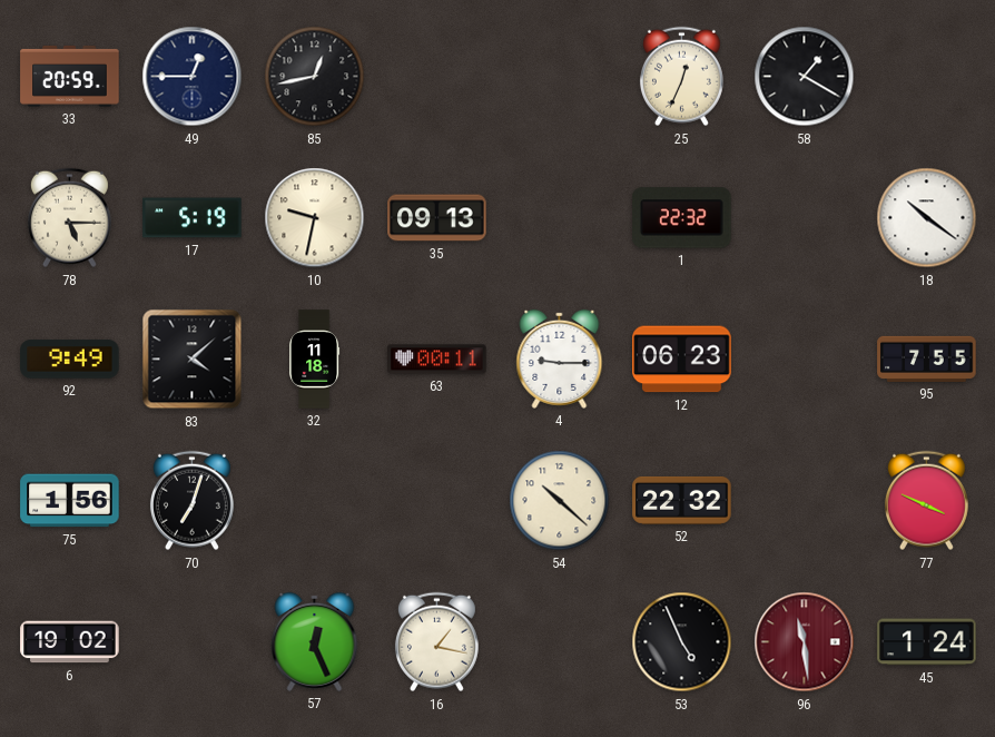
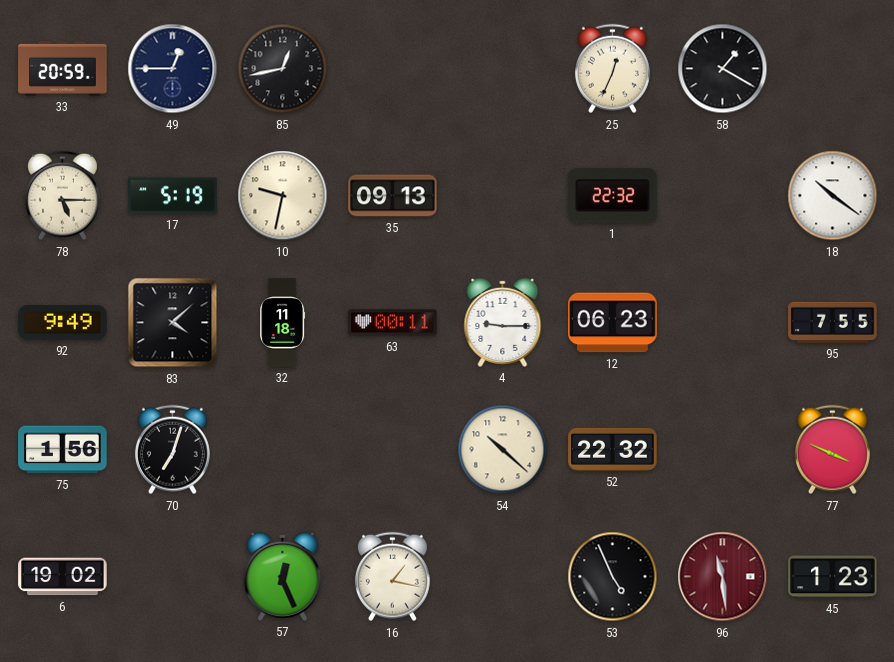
45: 1:24 -> 1:23 (833, 577)
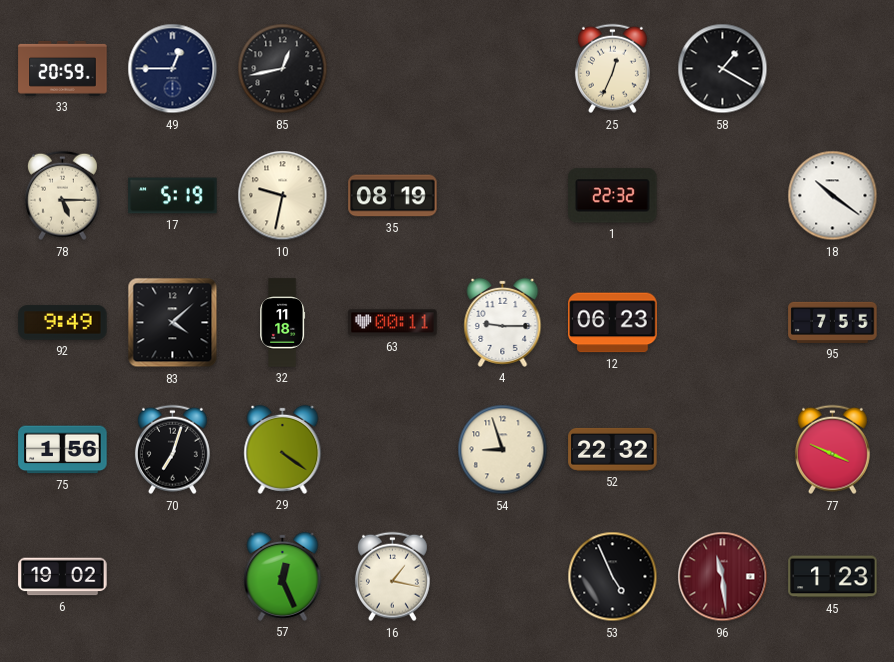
35: 09:13 -> 08:19 (393, 196)
29: none -> 4:21 (283, 449)
54: 10:22 -> 8:57 (503, 450)
